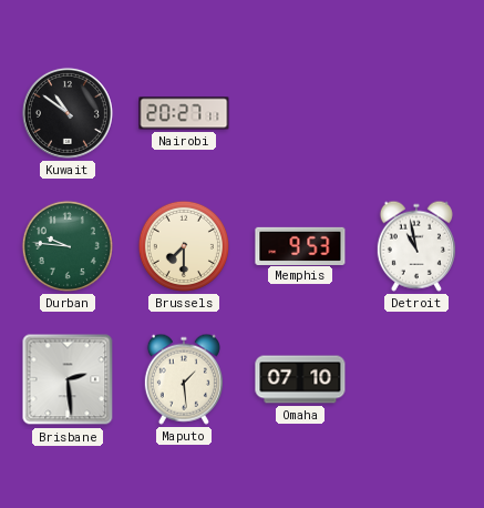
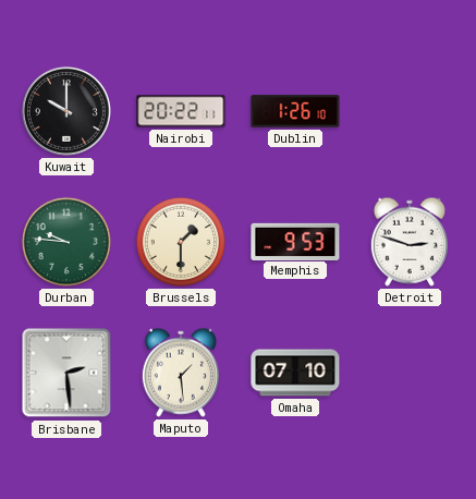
Kuwait: 10:51 -> 10:00 (66, 111)
Nairobi: 20:27 -> 20:22 (181, 111)
Dublin: none -> 1:26 (295, 111)
Brussels: 7:30 -> 1:30 (181, 242)
Detroit: 10:58 -> 2:48 (410, 242)
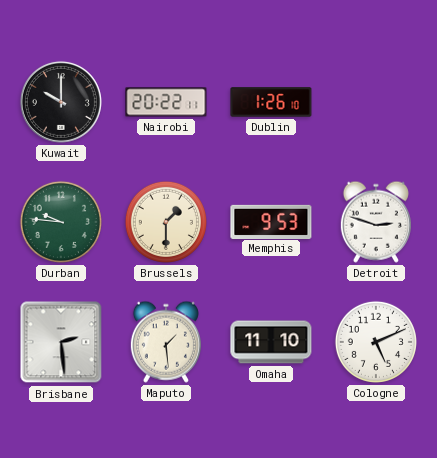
Omaha: 07:10 -> 11:10 (271, 342)
Cologne: none -> 5:11 (376, 342)
